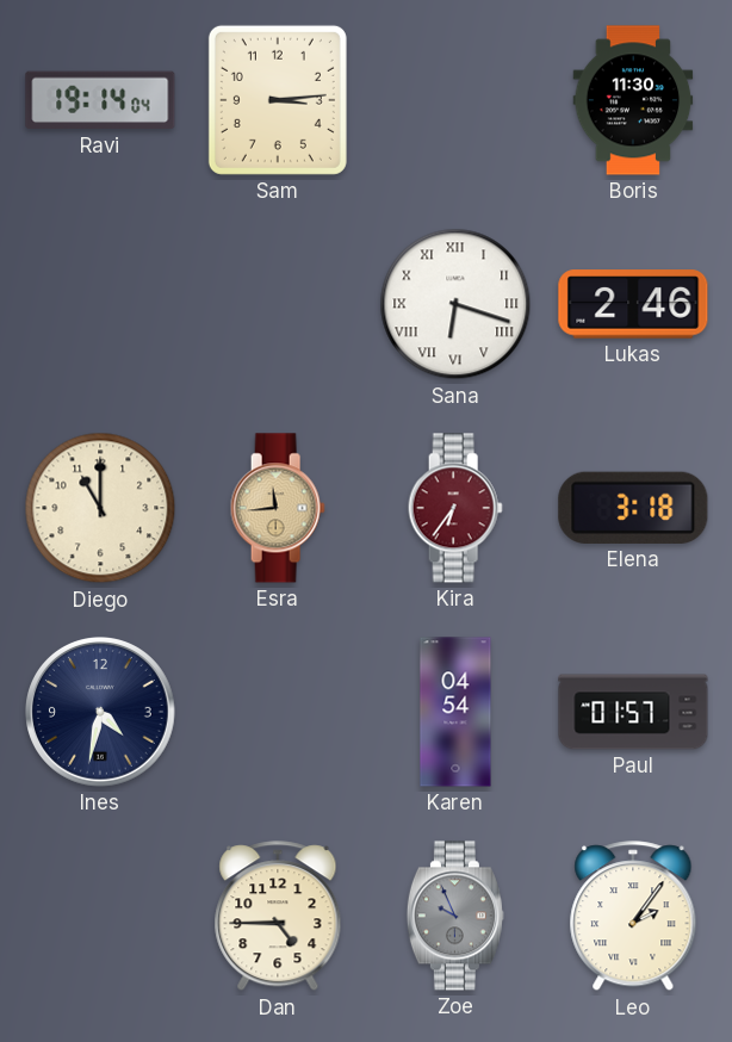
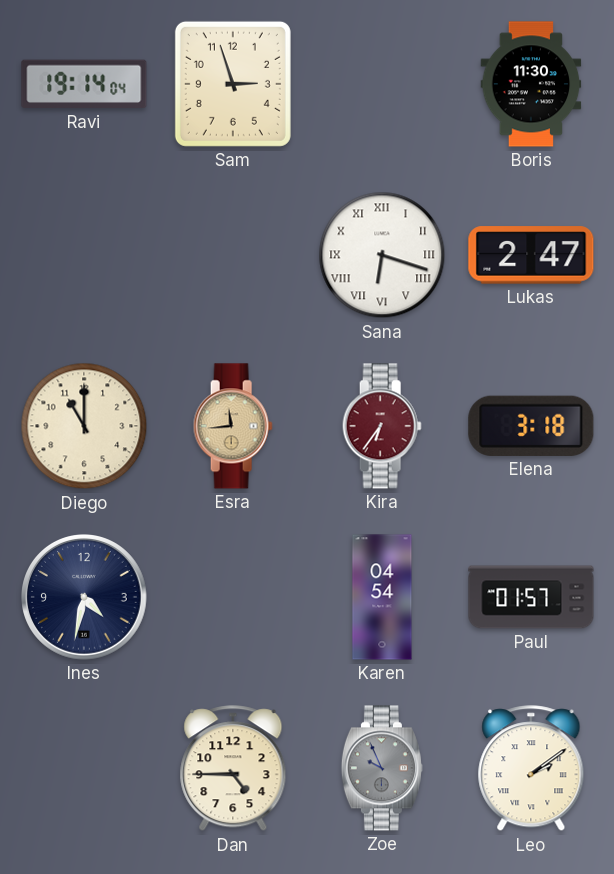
Sam: 3:14 -> 2:57 (233, 84)
Lukas: 2:46 -> 2:47 (531, 255)
Leo: 2:06 -> 2:09 (531, 769)
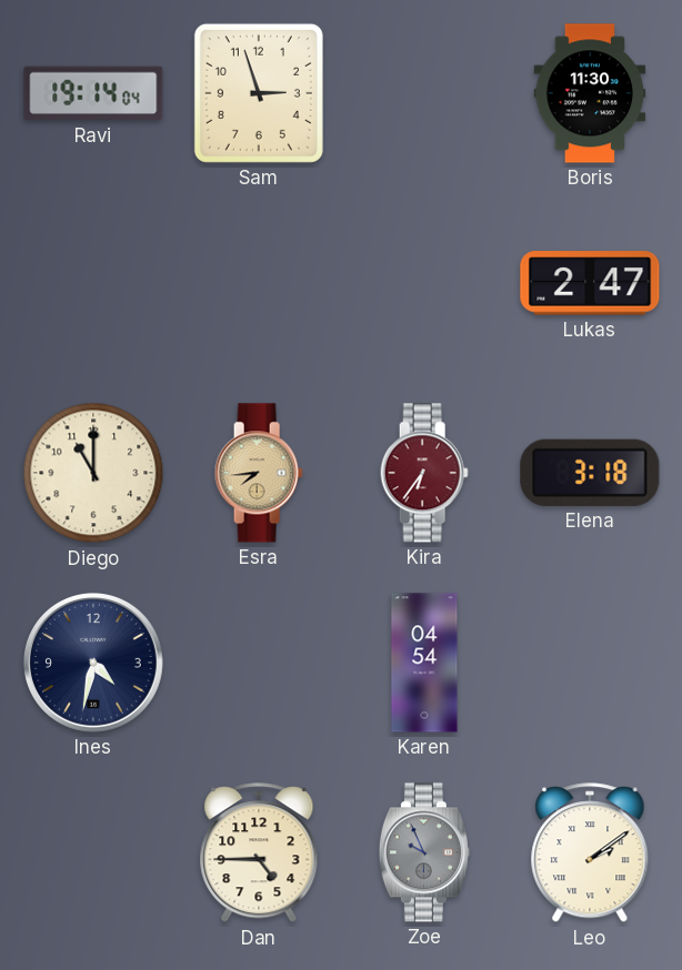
Sana: 6:18 -> none (382, 255)
Esra: 11:44 -> 7:44 (259, 473)
Paul: 01:57 -> none (531, 597)
